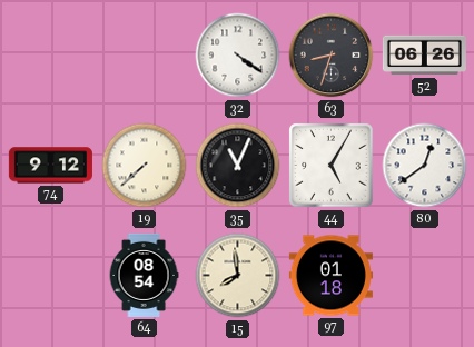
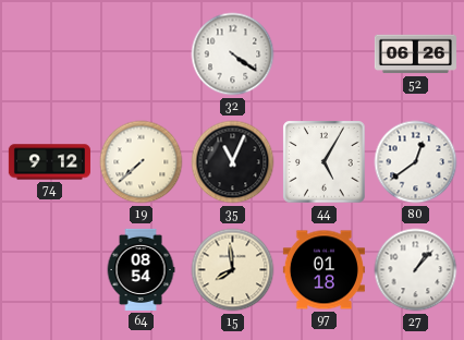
63: 8:33 -> none (332, 56)
27: none -> 1:07 (416, 270)
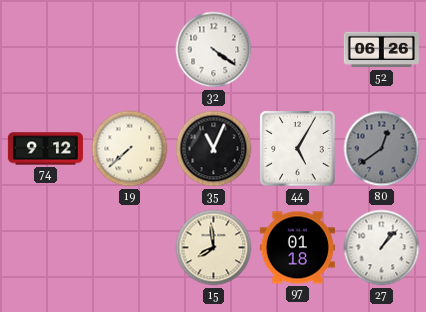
80 dial: white -> grey (382, 149)
64: 08:54 -> none (141, 269)
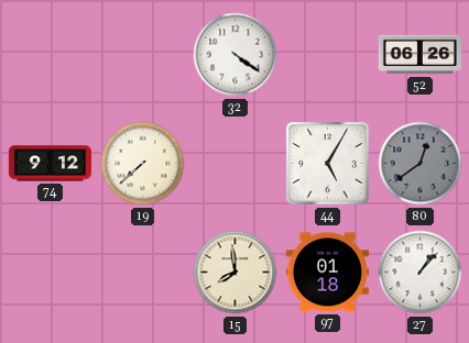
35: 11:04 -> none (214, 149)
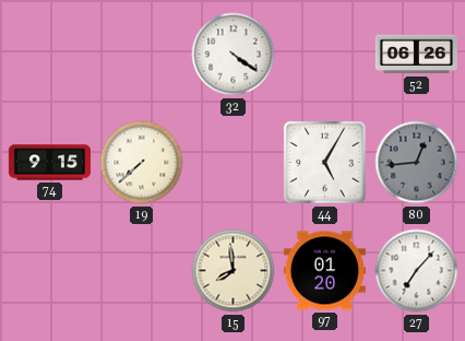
74: 9:12 -> 9:15 (49, 163)
80: 12:39 -> 12:44 (417, 163)
97: 01:18 -> 01:20 (324, 271)
27: 1:07 -> 7:07 (417, 271)
